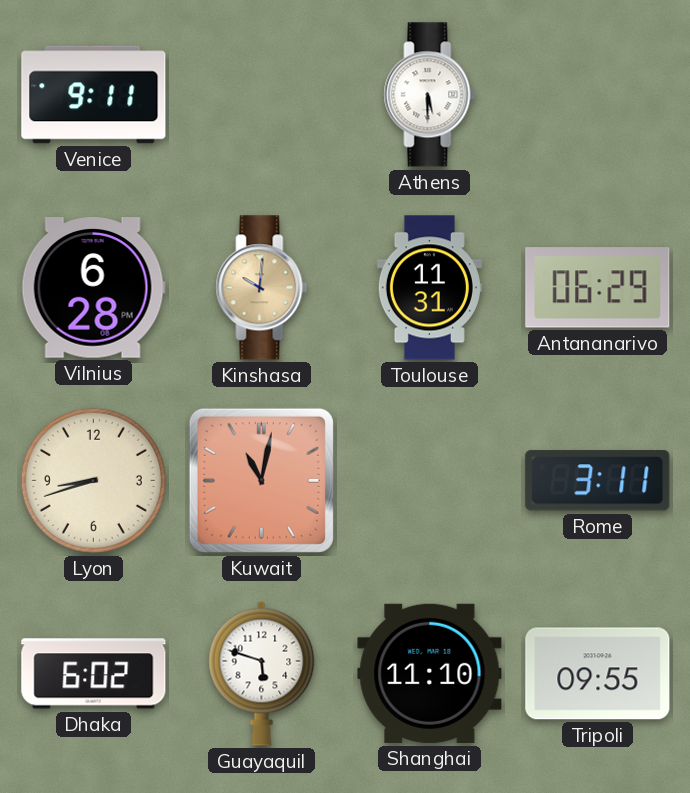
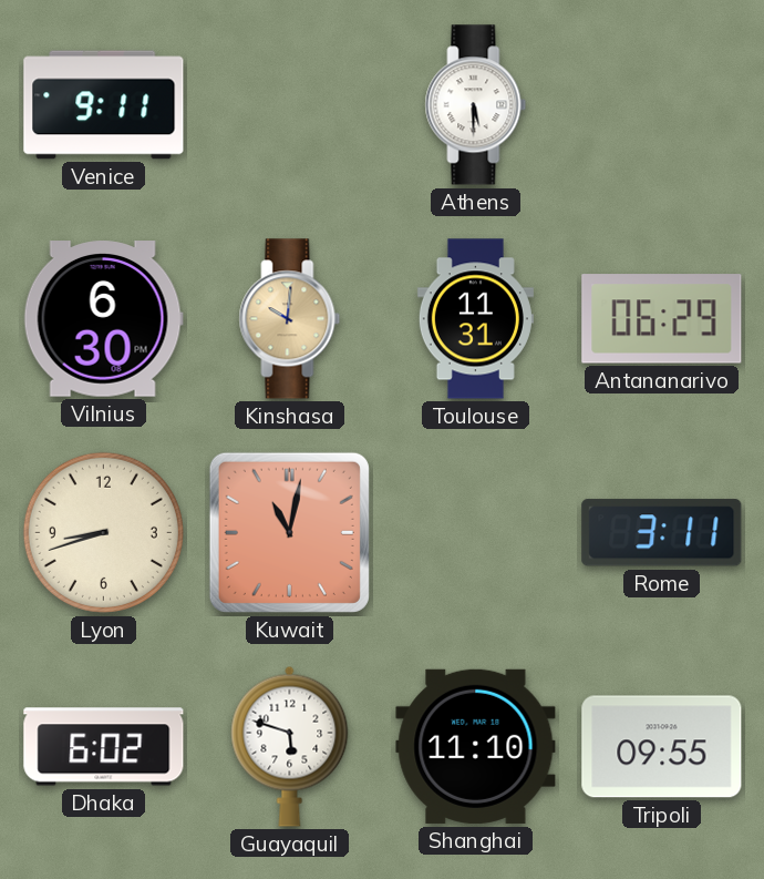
Vilnius: 6:28 -> 6:30 (103, 319)
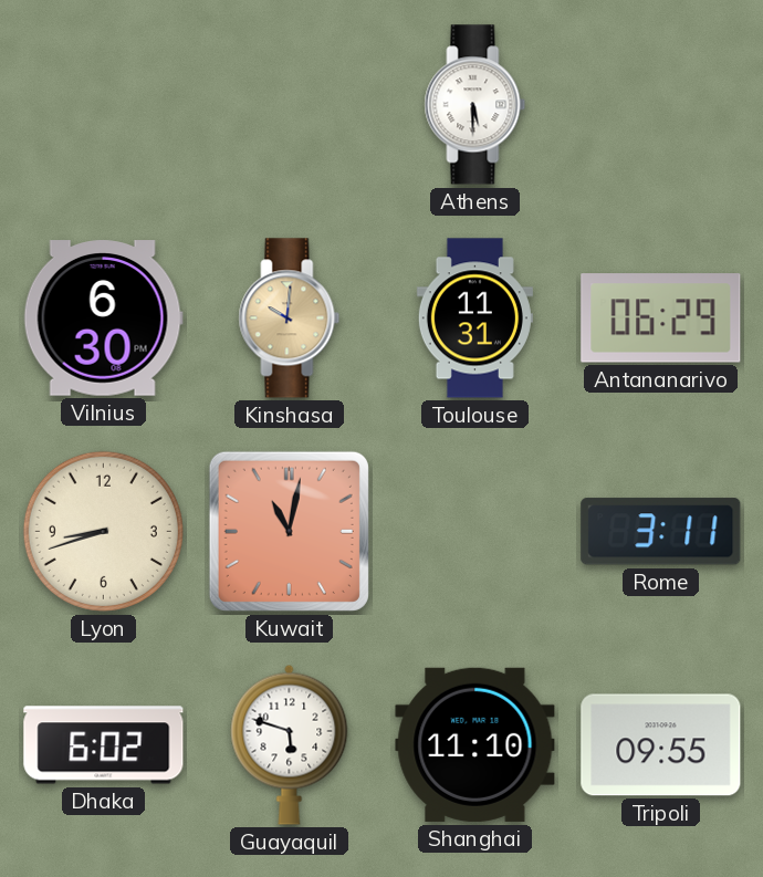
Venice: 9:11 -> none (104, 105)
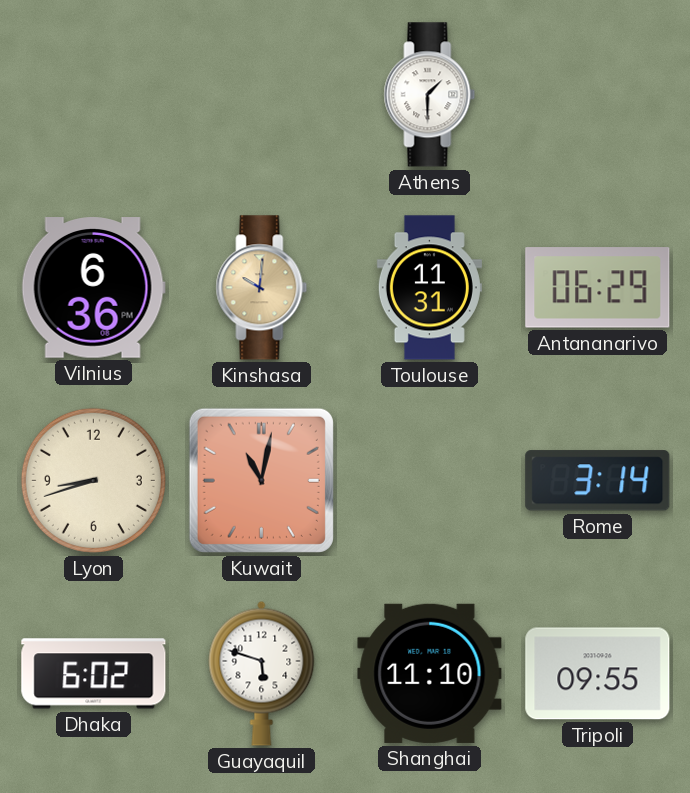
Athens: 5:30 -> 1:30 (430, 95)
Vilnius: 6:30 -> 6:36 (93, 288)
Rome: 3:11 -> 3:14 (598, 481)
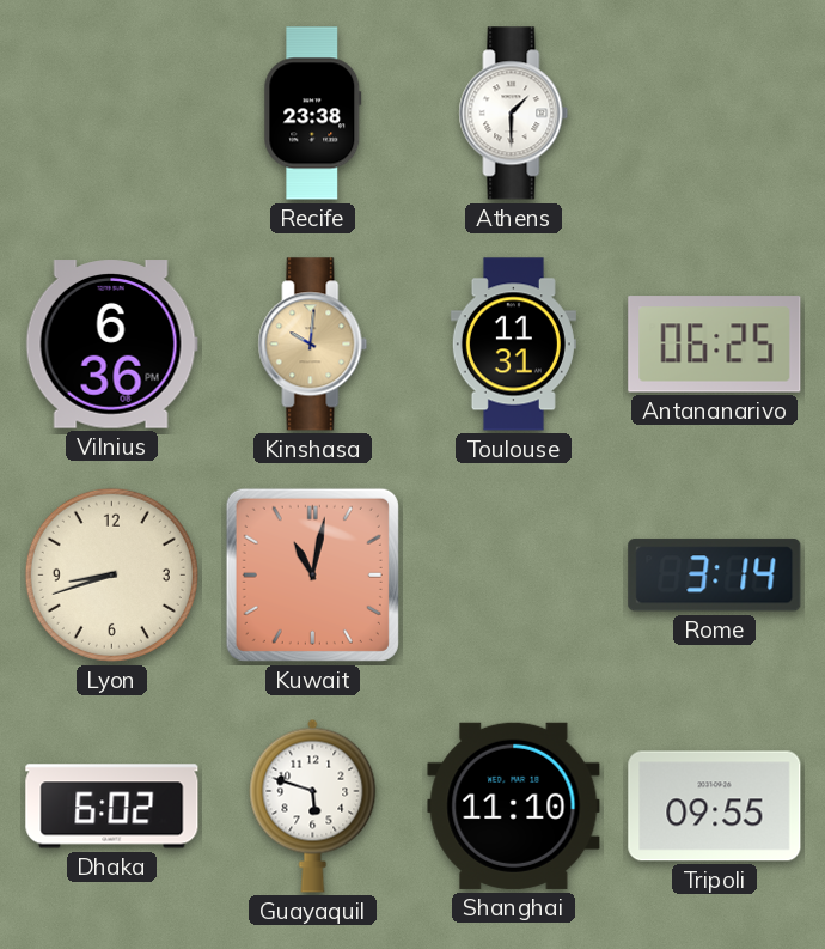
Recife: none -> 23:38 (313, 114)
Antananarivo: 06:29 -> 06:25 (715, 345)
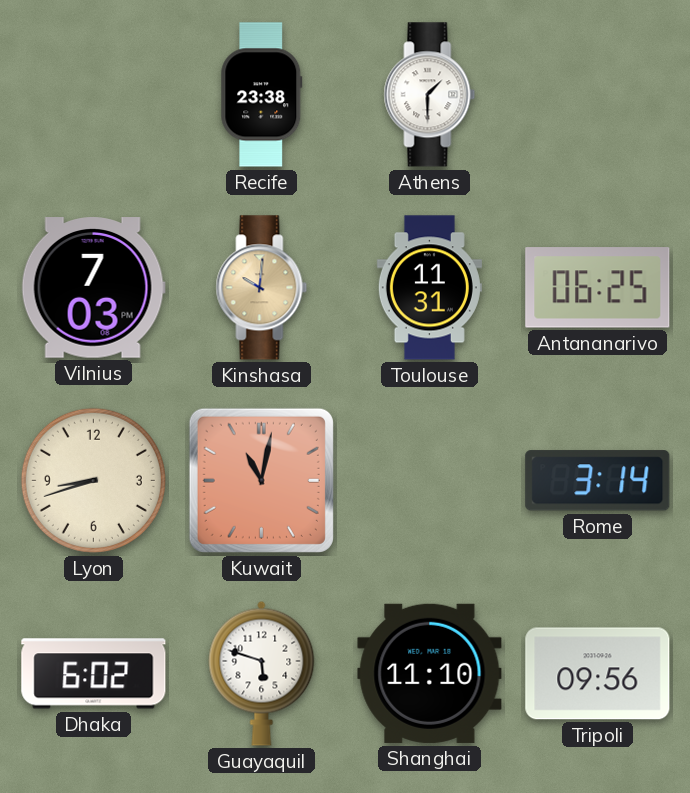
Vilnius: 6:36 -> 7:03 (93, 288)
Tripoli: 09:55 -> 09:56 (598, 674)
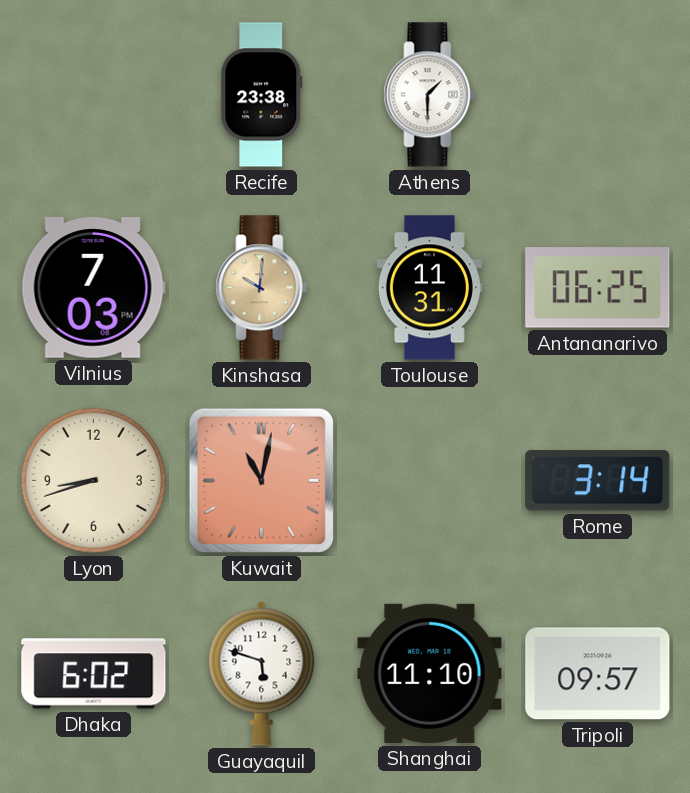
Tripoli: 09:56 -> 09:57 (598, 674)
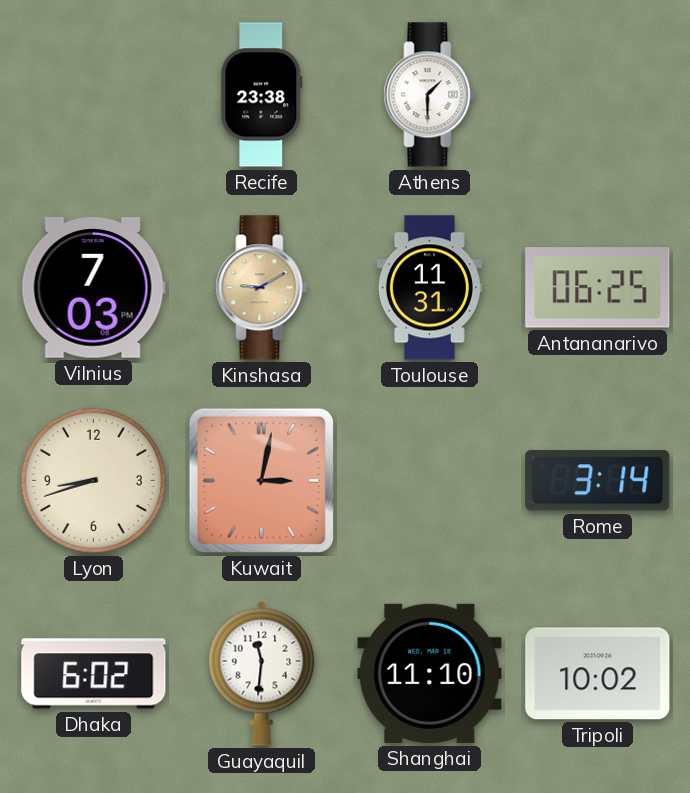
Kinshasa: 10:01 -> 9:10 (262, 288)
Kuwait: 11:02 -> 3:02 (261, 480)
Guayaquil: 5:48 -> 11:31 (262, 673)
Tripoli: 09:57 -> 10:02 (598, 674)
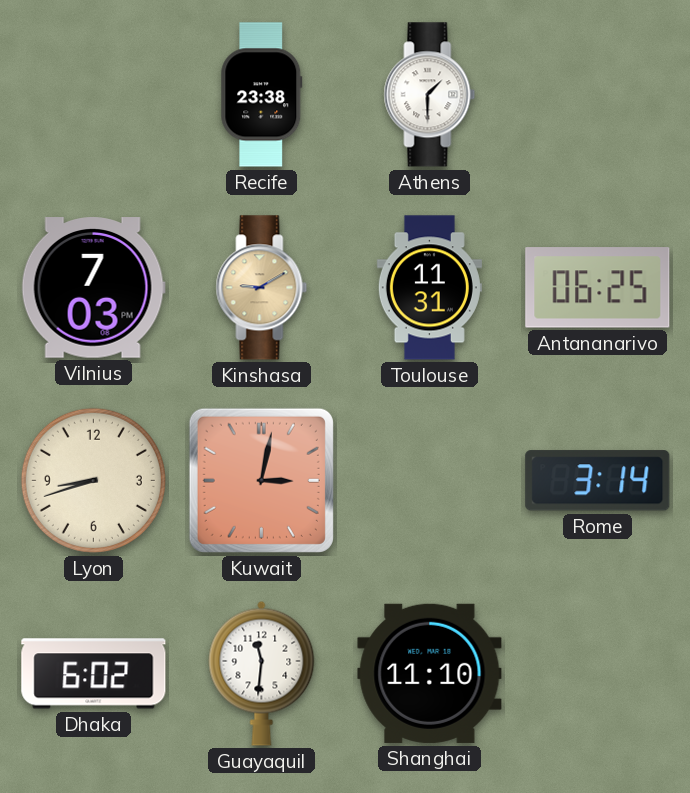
Tripoli: 10:02 -> none (598, 674)
